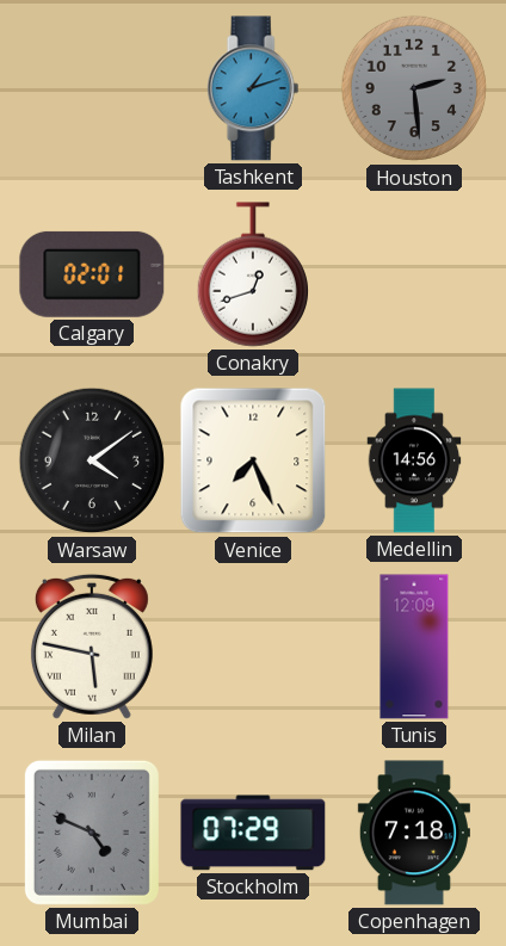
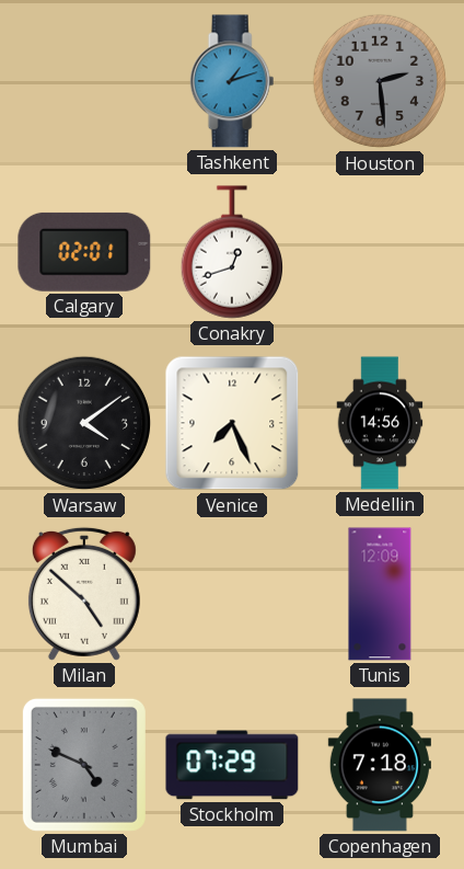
Milan: 5:47 -> 4:52 (84, 594)
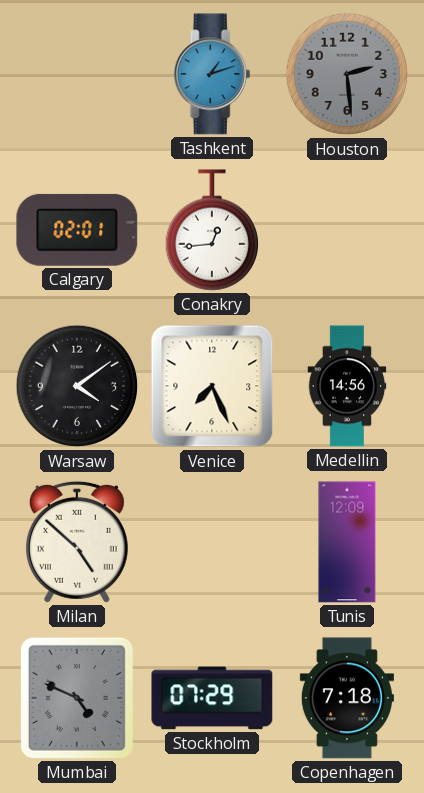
Conakry: 12:42 -> 12:44 (211, 230)
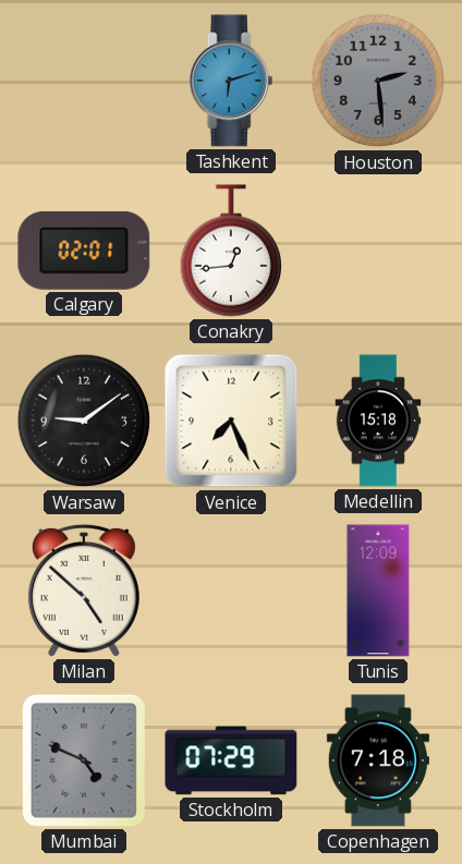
Tashkent: 1:12 -> 6:12 (231, 81)
Warsaw: 4:09 -> 9:09 (84, 421)
Medellin: 14:56 -> 15:18 (378, 421)
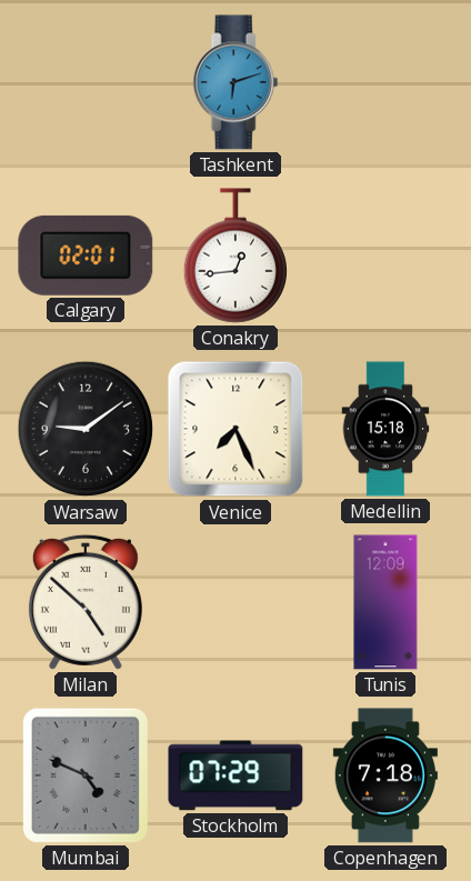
Houston: 2:29 -> none (378, 81)
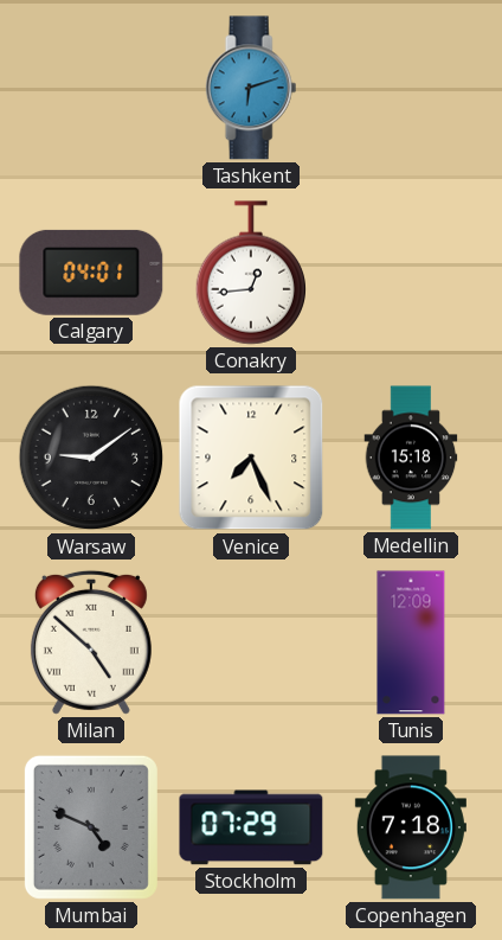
Calgary: 02:01 -> 04:01 (91, 273)
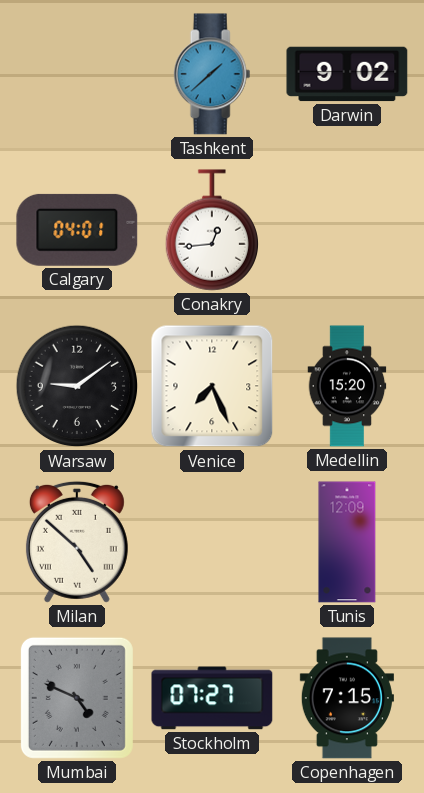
Tashkent: 6:12 -> 1:38 (212, 74)
Darwin: none -> 9:02 (347, 74)
Medellin: 15:18 -> 15:20 (347, 386)
Stockholm: 07:29 -> 07:27 (212, 698)
Copenhagen: 7:18 -> 7:15 (347, 698)
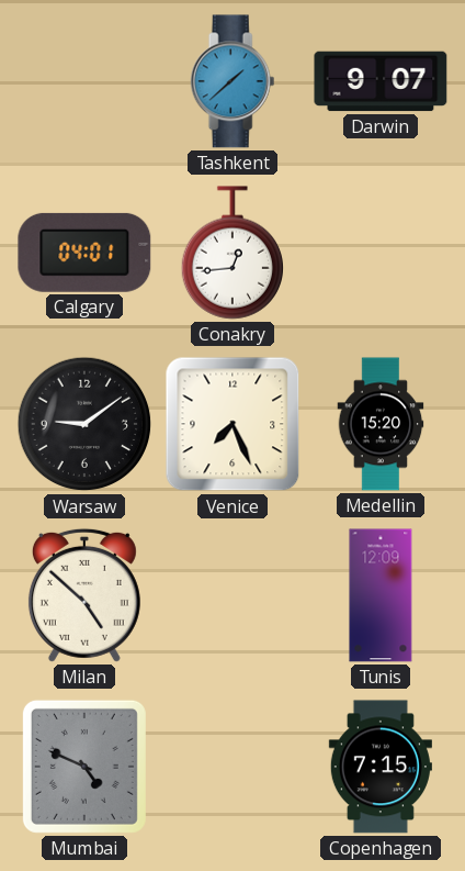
Darwin: 9:02 -> 9:07 (381, 81)
Stockholm: 07:27 -> none (212, 698)
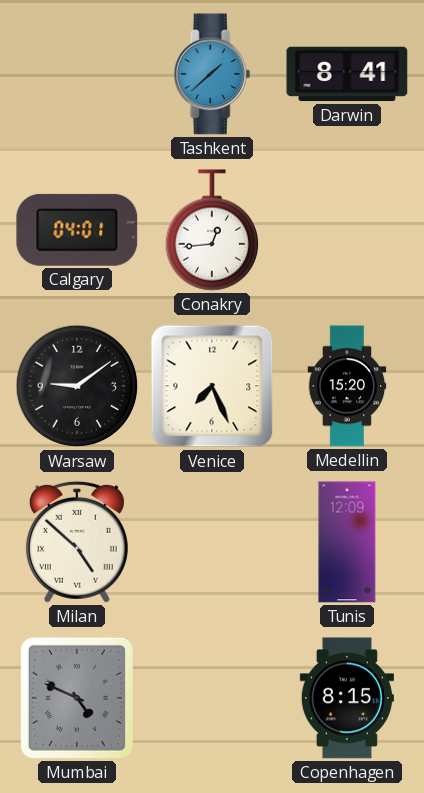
Darwin: 9:07 -> 8:41 (347, 74)
Copenhagen: 7:15 -> 8:15 (347, 698)
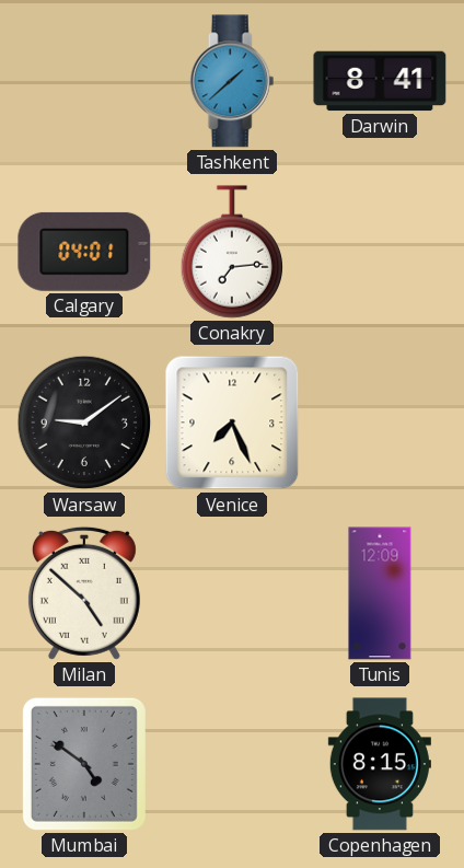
Conakry: 12:44 -> 7:14 (231, 252)
Medellin: 15:20 -> none (347, 386)
Mumbai: 4:49 -> 4:51 (84, 764)
